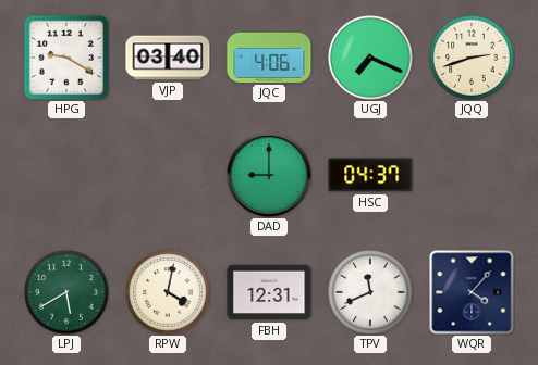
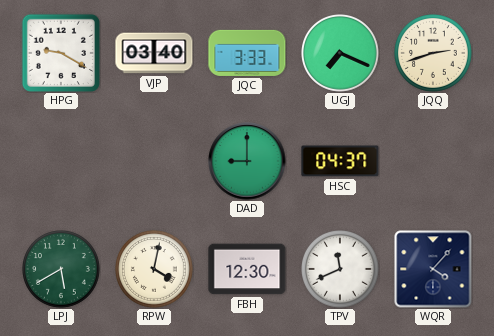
JQC: 4:06 -> 3:33 (247, 53)
FBH: 12:31 -> 12:30 (247, 269)
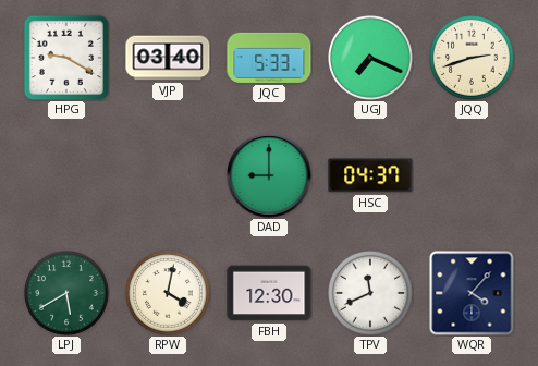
JQC: 3:33 -> 5:33 (269, 58)
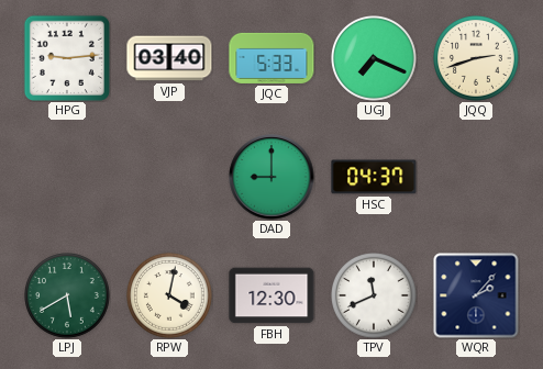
HPG: 9:20 -> 9:14 (67, 58)
WQR: 4:07 -> 2:07 (476, 295)
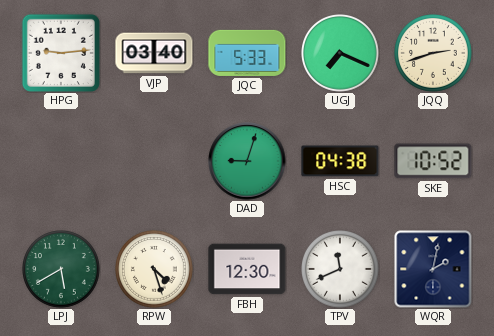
DAD: 9:00 -> 9:03 (247, 161)
HSC: 04:37 -> 04:38 (340, 161)
SKE: none -> 10:52 (433, 161)
RPW: 4:02 -> 4:27 (155, 270)
WQR: 2:07 -> 2:02 (433, 269)
